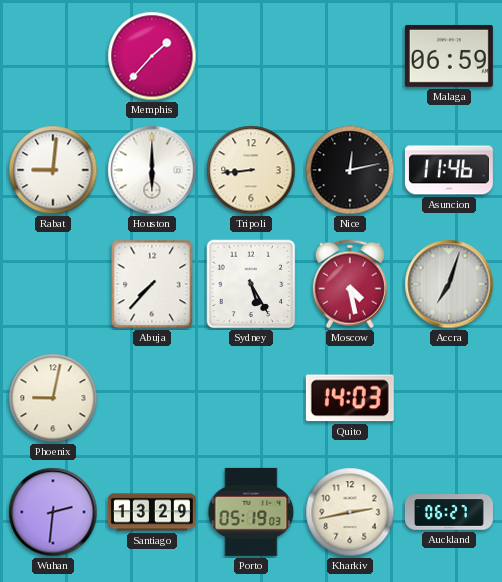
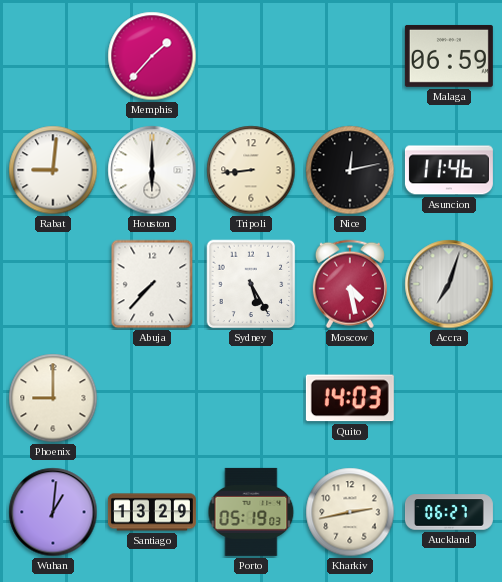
Phoenix: 9:02 -> 9:00 (53, 398)
Wuhan: 2:31 -> 1:01 (53, 512)
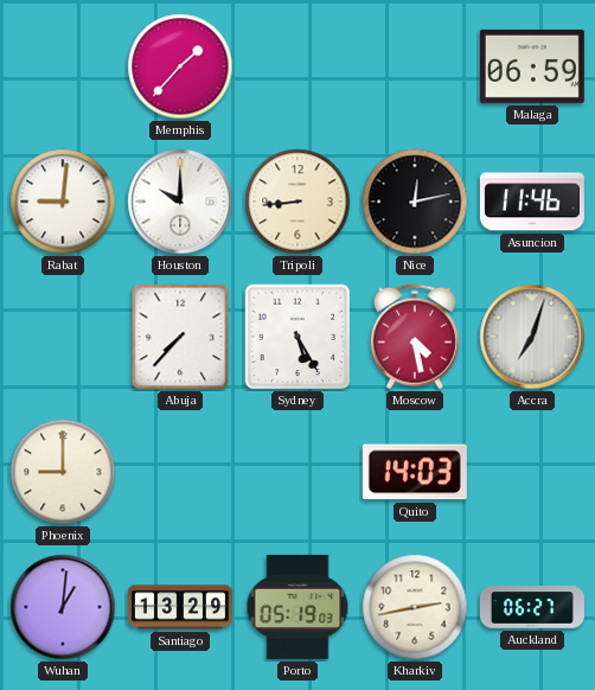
Houston: 6:00 -> 10:00 (180, 202)
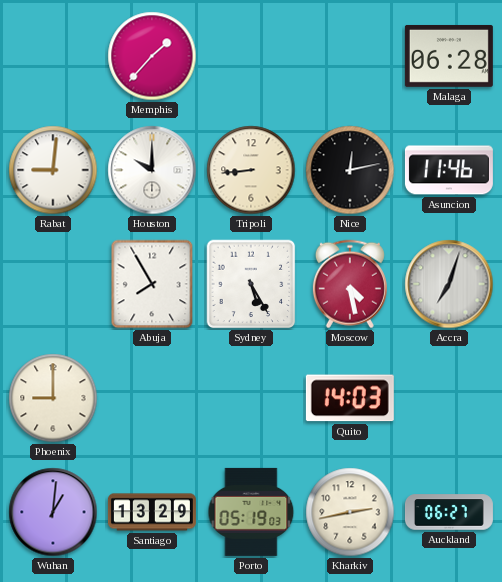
Malaga: 06:59 -> 06:28 (449, 56)
Abuja: 7:37 -> 7:55 (152, 284)
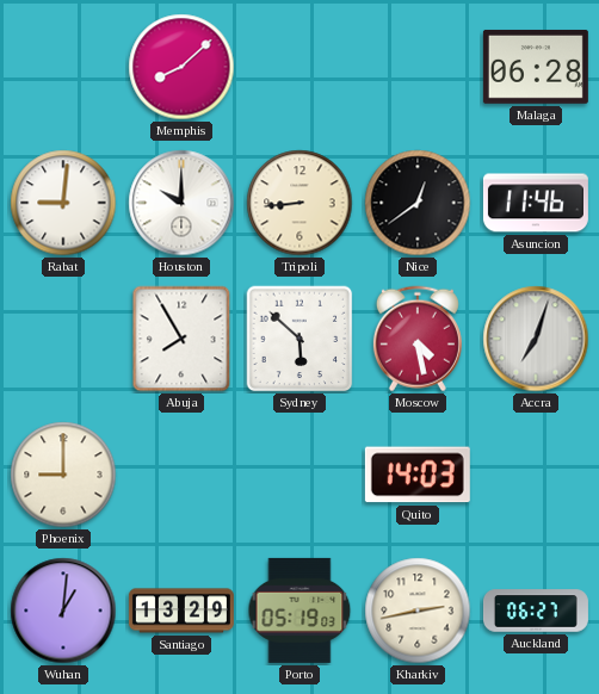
Memphis: 1:37 -> 8:08 (181, 67)
Nice: 12:13 -> 12:39 (418, 203)
Sydney: 5:25 -> 5:52 (299, 339)
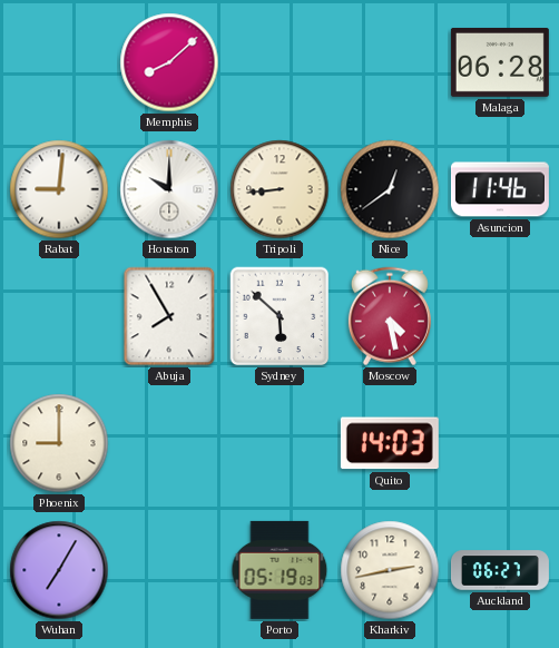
Accra: 7:03 -> none (536, 339)
Wuhan: 1:01 -> 7:05 (59, 570)
Santiago: 13:29 -> none (181, 611)
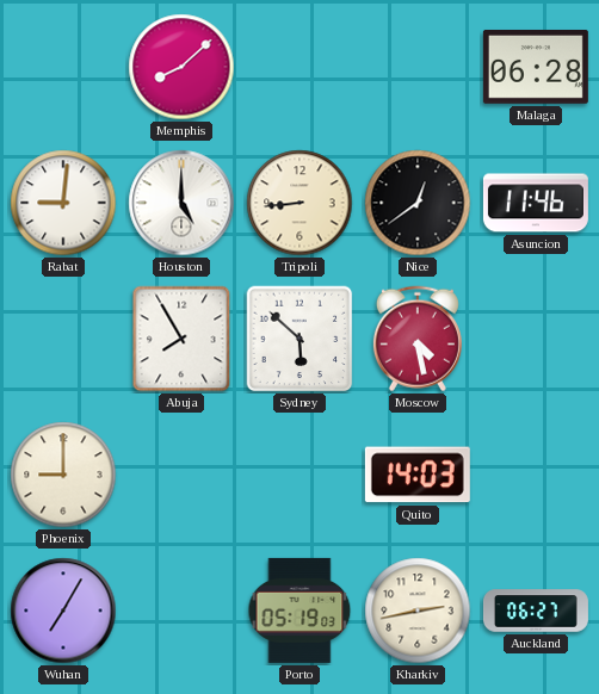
Houston: 10:00 -> 5:00 (181, 203)
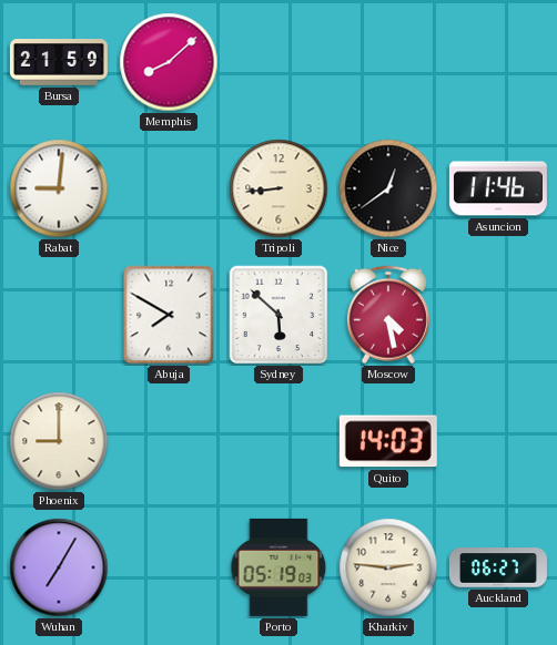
Bursa: none -> 21:59 (59, 63)
Malaga: 06:28 -> none (536, 67)
Houston: 5:00 -> none (181, 203)
Abuja: 7:55 -> 7:50 (169, 315)
Kharkiv: 2:43 -> 2:46 (388, 567)
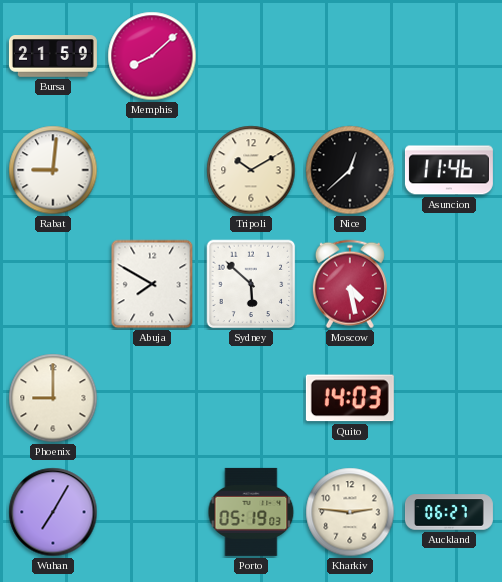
Tripoli: 8:44 -> 10:10 (251, 170)
Nice: 12:39 -> 12:38 (350, 170)
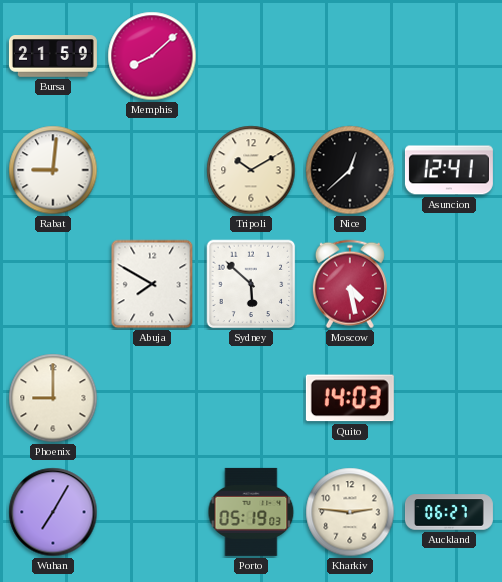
Asuncion: 11:46 -> 12:41 (449, 170)
